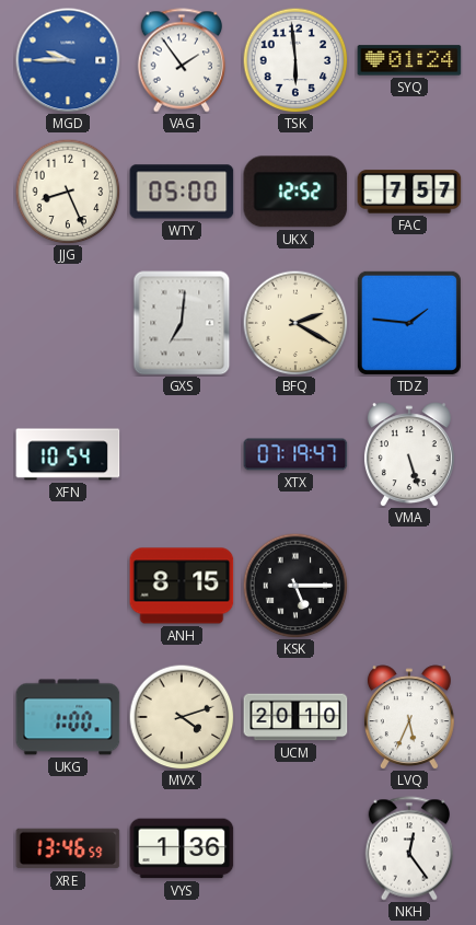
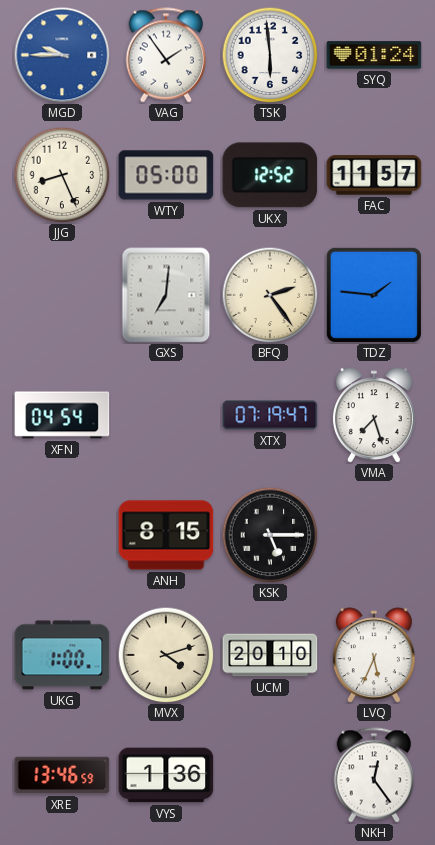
FAC: 7:57 -> 11:57 (374, 175)
BFQ: 2:20 -> 2:24 (270, 295)
XFN: 10:54 -> 04:54 (62, 415)
VMA: 5:27 -> 7:27 (374, 415)
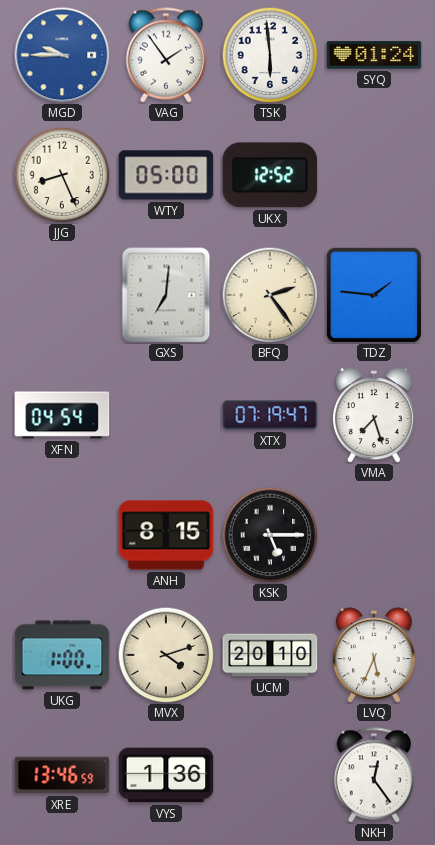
FAC: 11:57 -> none (374, 175)
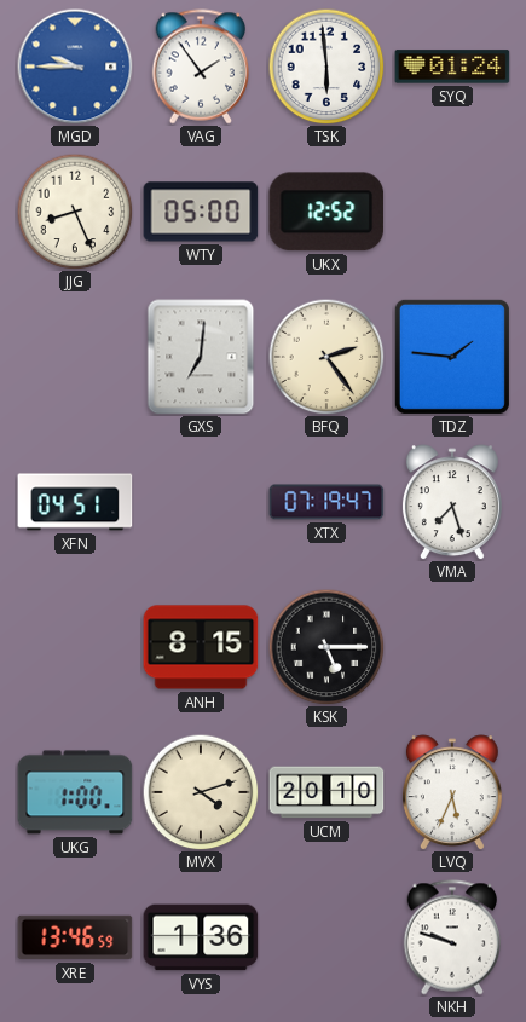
XFN: 04:54 -> 04:51 (75, 502)
NKH: 12:24 -> 9:48 (452, 937)
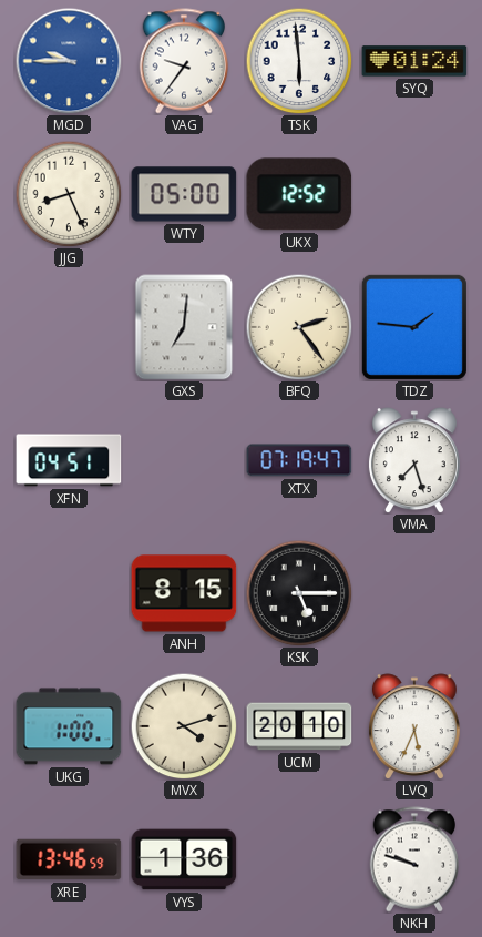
VAG: 1:54 -> 9:36 (184, 61)
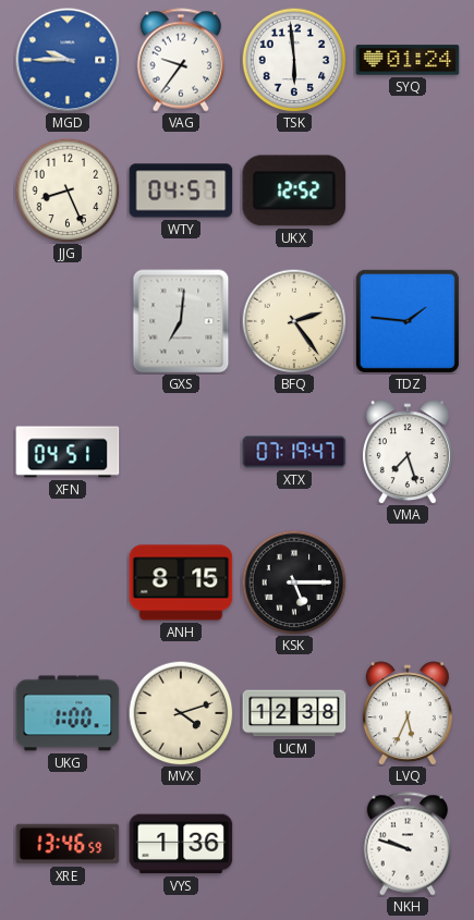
WTY: 05:00 -> 04:57 (181, 191)
UCM: 20:10 -> 12:38 (294, 713)
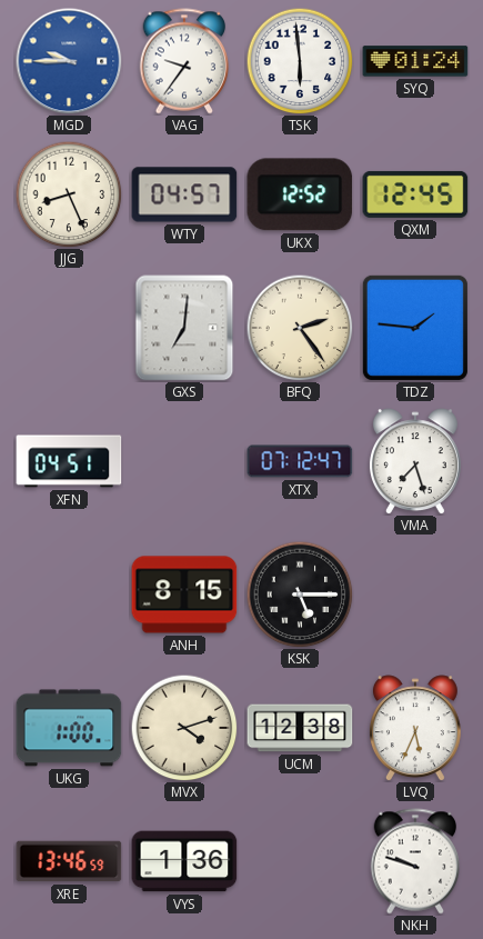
QXM: none -> 12:45 (415, 194)
XTX: 07:19 -> 07:12 (300, 461)
